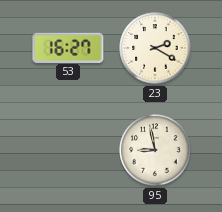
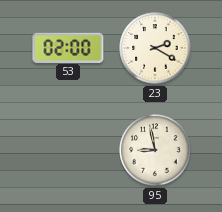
53: 16:27 -> 02:00 (68, 47)
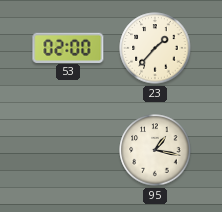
23: 2:20 -> 1:37 (155, 48)
95: 8:58 -> 1:17 (155, 150)
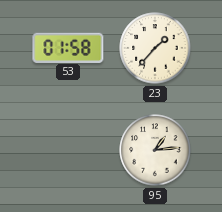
53: 02:00 -> 01:58 (68, 47)
95: 1:17 -> 1:14 (155, 150)
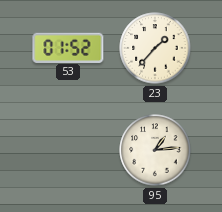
53: 01:58 -> 01:52 (68, 47)
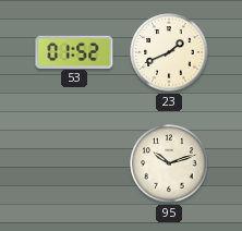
23: 1:37 -> 1:41 (169, 52)
95: 1:14 -> 10:12 (169, 163)
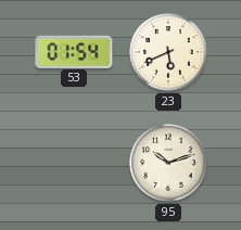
53: 01:52 -> 01:54 (74, 51)
23: 1:41 -> 5:41 (168, 52)
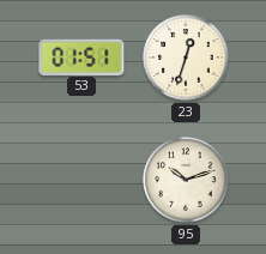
53: 01:54 -> 01:51 (81, 56)
23: 5:41 -> 12:33 (186, 58)
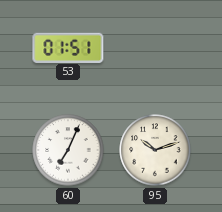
23: 12:33 -> none (186, 58)
60: none -> 7:04 (68, 150)
